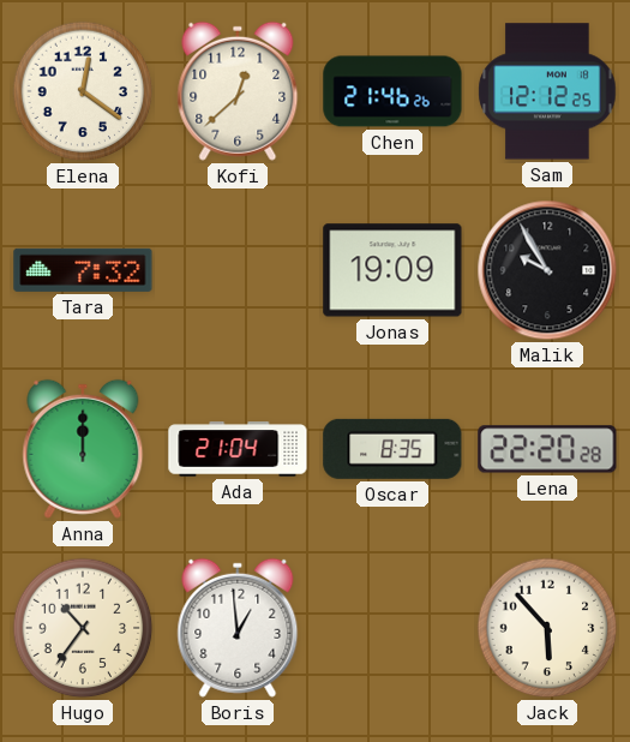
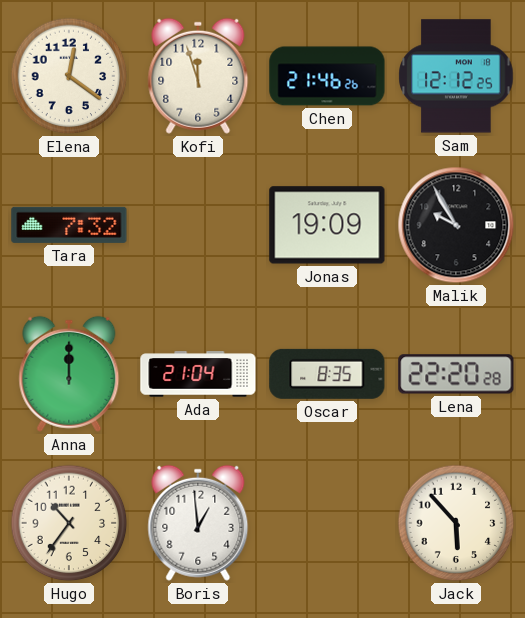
Kofi: 12:38 -> 11:57 (198, 76)
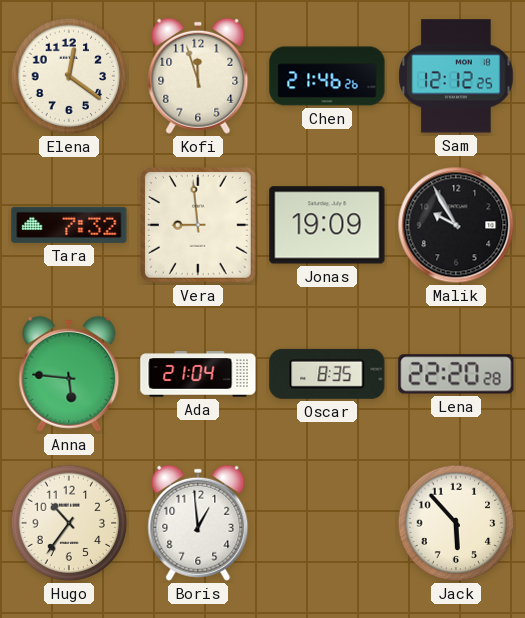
Vera: none -> 8:59 (198, 225)
Anna: 12:00 -> 5:46 (69, 374)
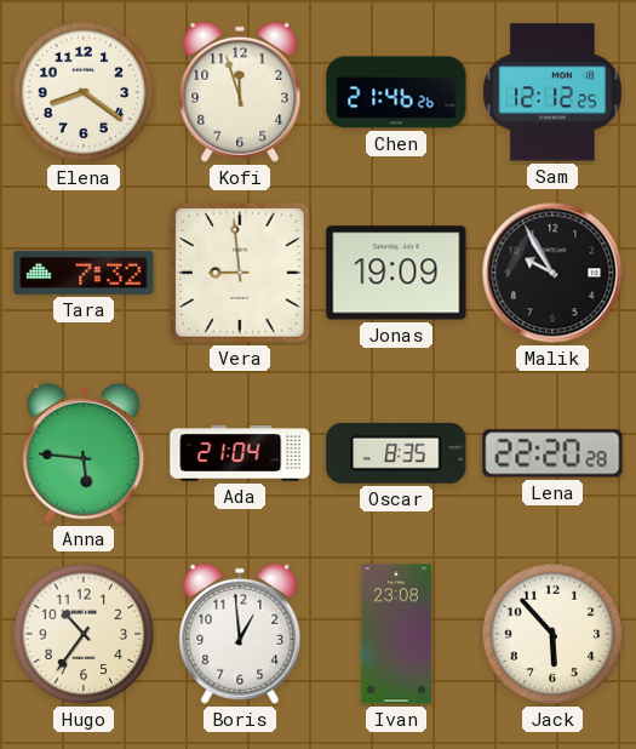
Elena: 12:21 -> 8:21 (84, 92)
Ivan: none -> 23:08 (396, 634)
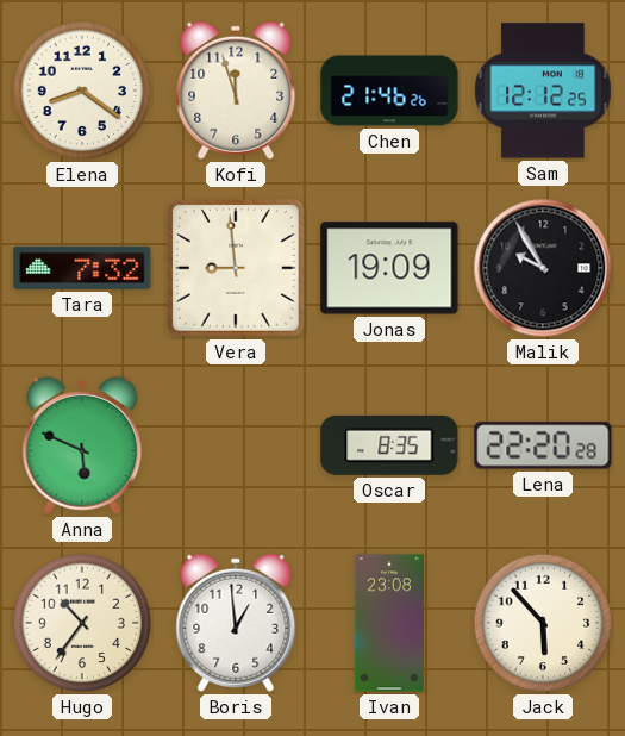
Anna: 5:46 -> 5:49 (82, 445)
Ada: 21:04 -> none (240, 453)
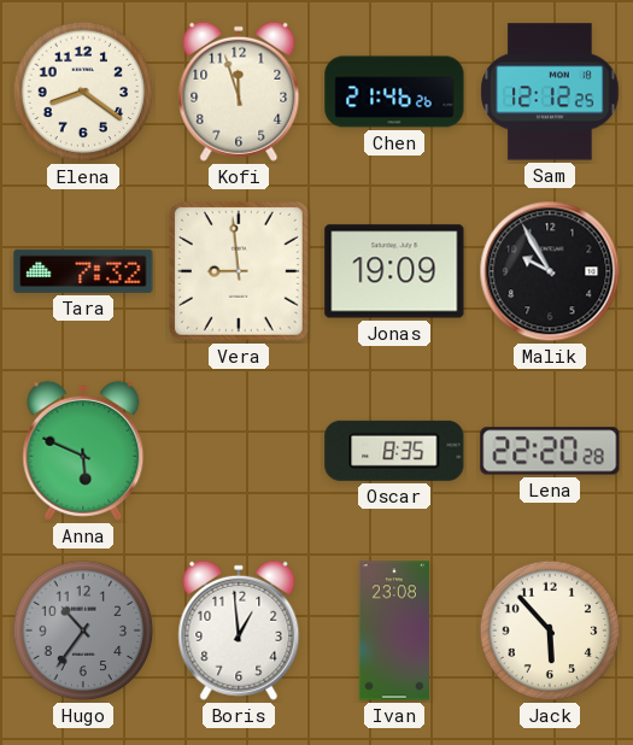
Hugo dial: cream -> grey (83, 630)
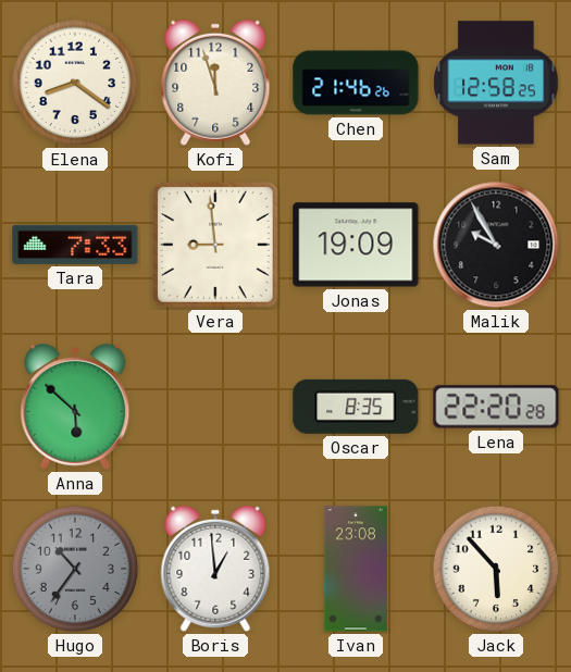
Sam: 12:12 -> 12:58 (496, 83)
Tara: 7:32 -> 7:33 (75, 245)
Anna: 5:49 -> 5:52 (75, 407)
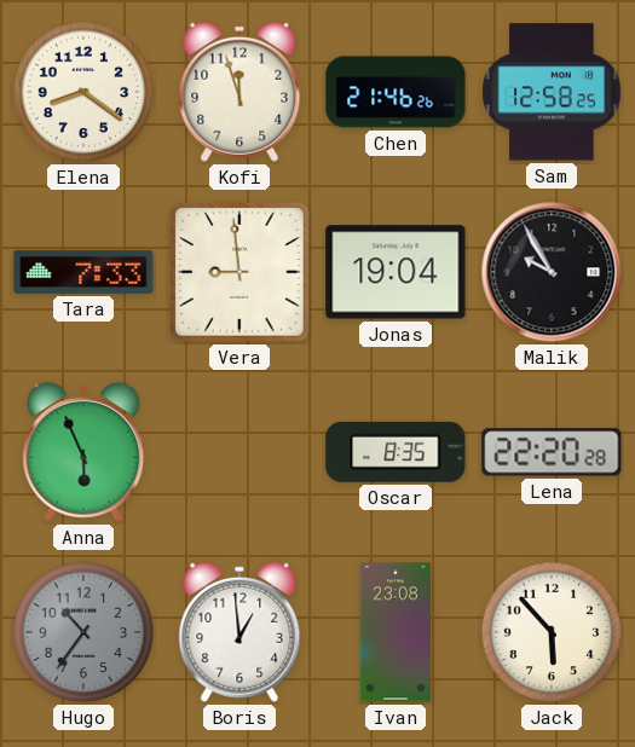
Jonas: 19:09 -> 19:04 (396, 272)
Anna: 5:52 -> 5:56 (83, 452)
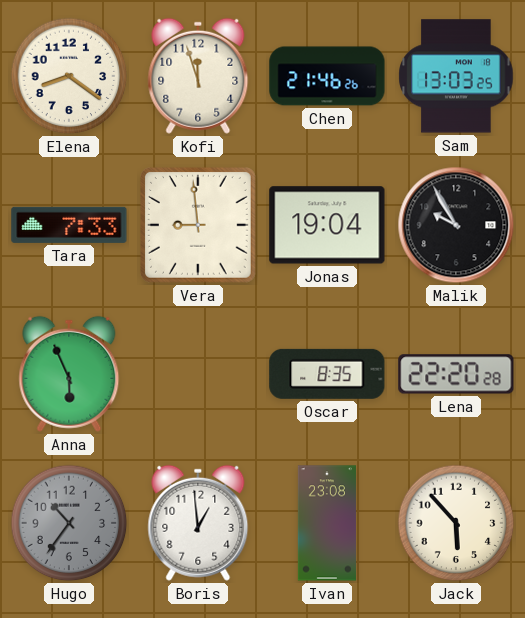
Sam: 12:58 -> 13:03 (456, 76)
